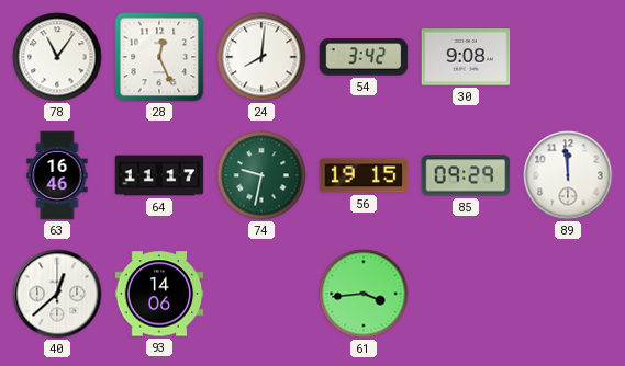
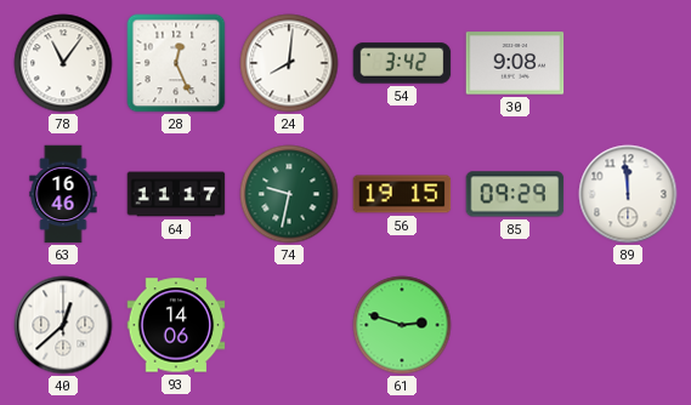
61: 3:44 -> 2:48 (402, 325)
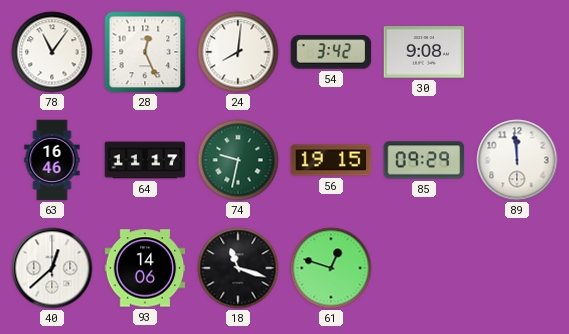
18: none -> 11:18 (238, 268)
61: 2:48 -> 12:48 (331, 268)
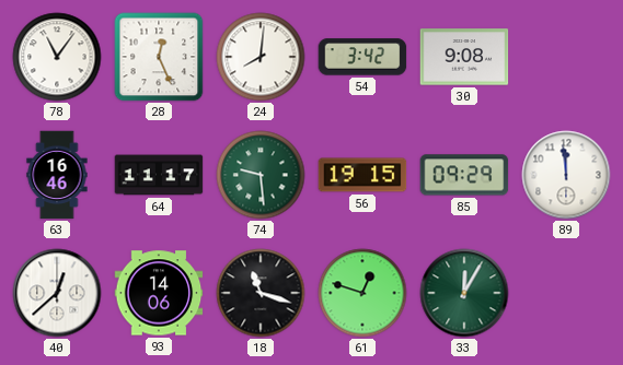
74: 9:32 -> 9:29 (261, 175)
33: none -> 12:05 (464, 293)
